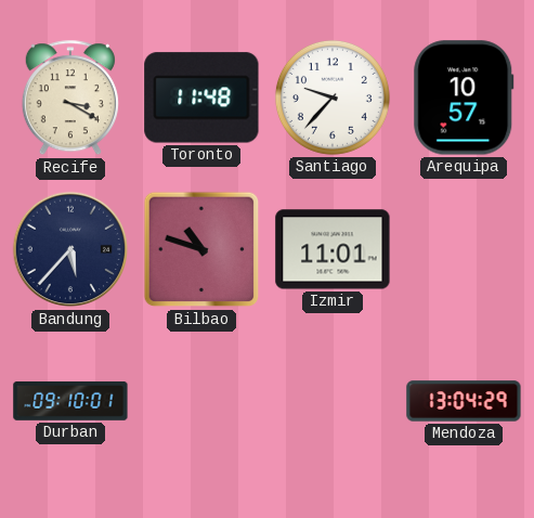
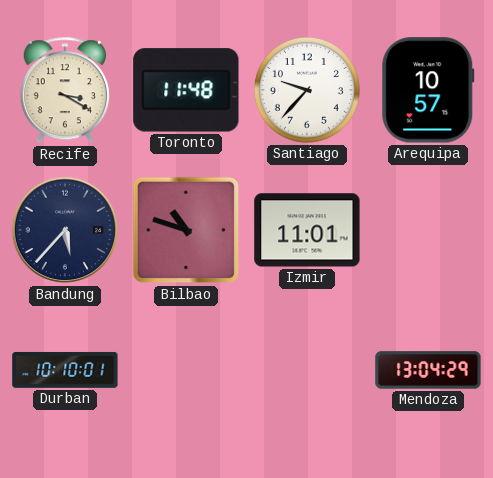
Durban: 09:10 -> 10:10 (65, 370)
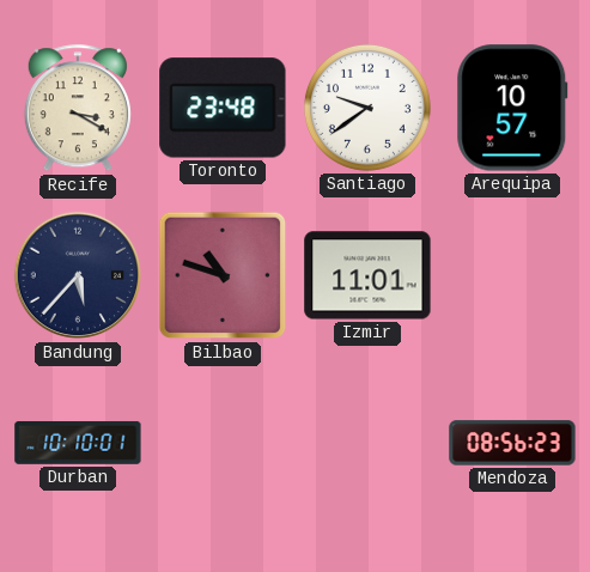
Toronto: 11:48 -> 23:48 (223, 108)
Santiago: 9:37 -> 9:39 (367, 108)
Mendoza: 13:04 -> 08:56 (512, 443)
